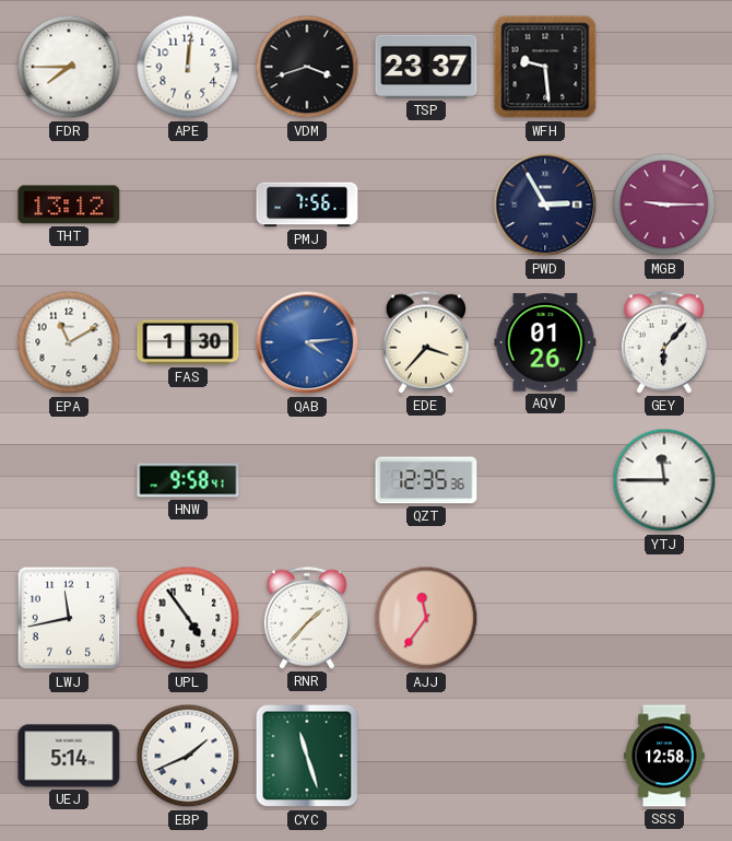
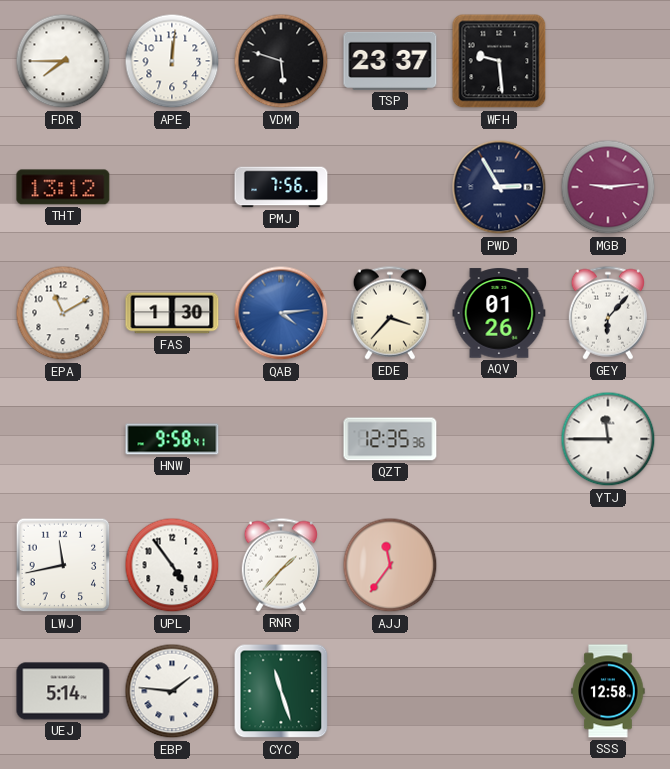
VDM: 3:42 -> 5:48 (281, 61)
MGB: 9:15 -> 9:14 (608, 187)
EBP: 1:41 -> 1:46 (172, 691)
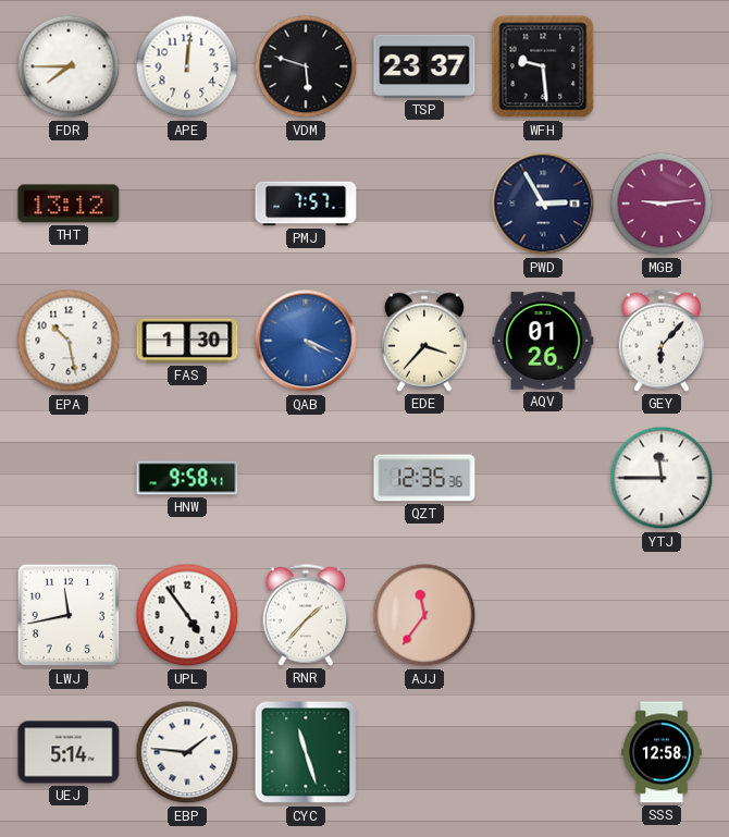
PMJ: 7:56 -> 7:57 (306, 204)
EPA: 11:10 -> 10:28 (69, 341)
QAB: 4:14 -> 4:19 (306, 341)
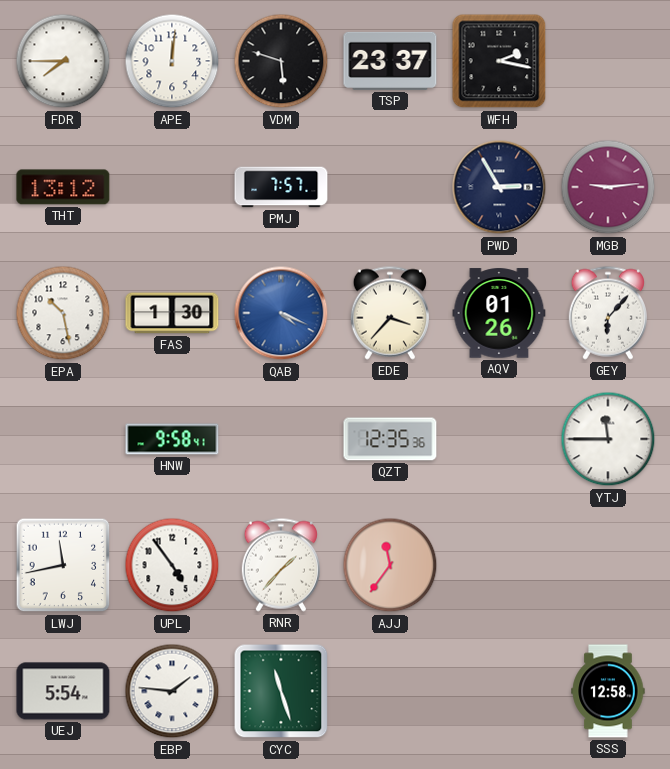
WFH: 9:29 -> 2:17 (499, 61)
UEJ: 5:14 -> 5:54 (63, 691)
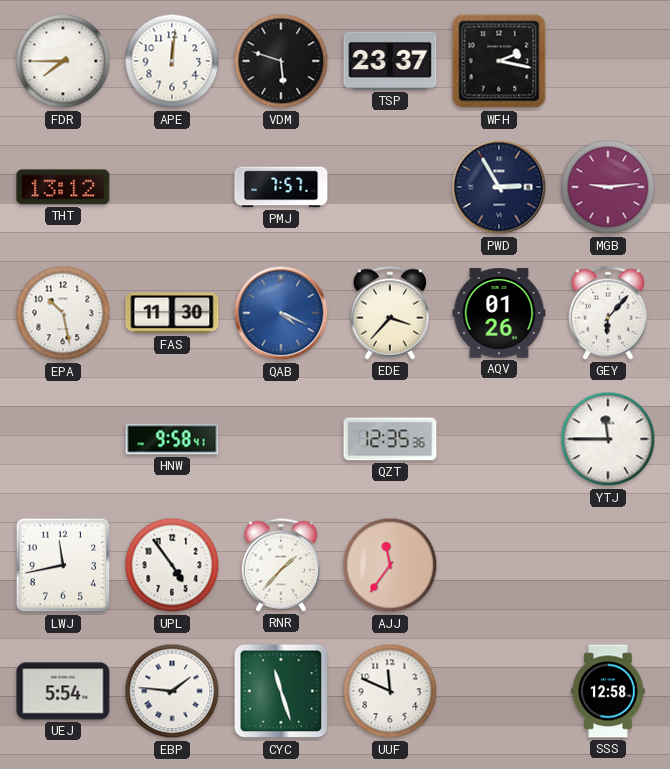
FAS: 1:30 -> 11:30 (172, 313)
UUF: none -> 11:49 (390, 691)
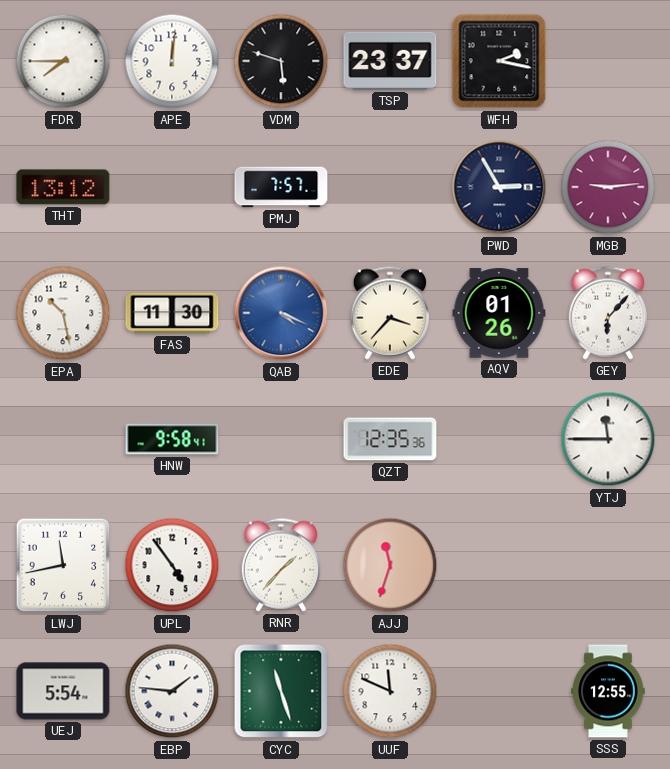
AJJ: 11:36 -> 11:33 (390, 565)
SSS: 12:58 -> 12:55 (608, 691)
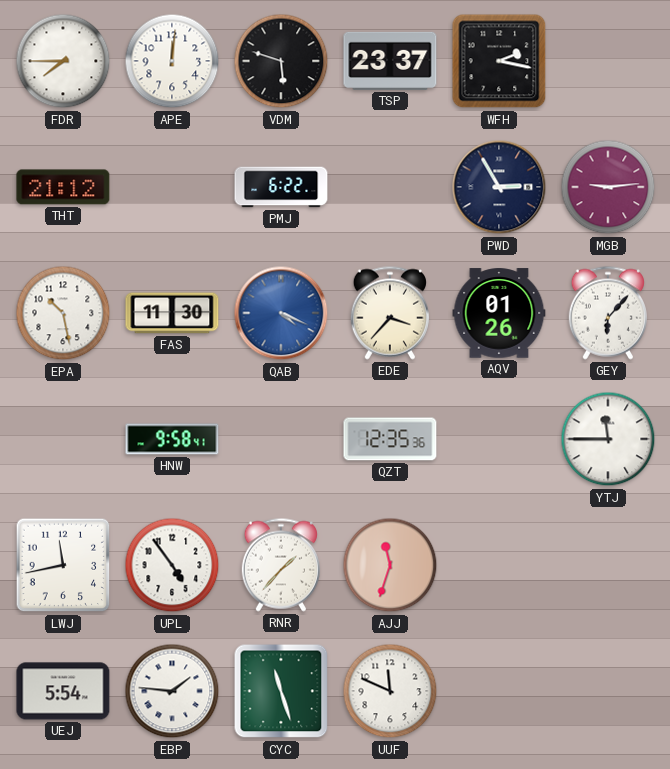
THT: 13:12 -> 21:12 (63, 187)
PMJ: 7:57 -> 6:22 (281, 187)
SSS: 12:55 -> none (608, 691)
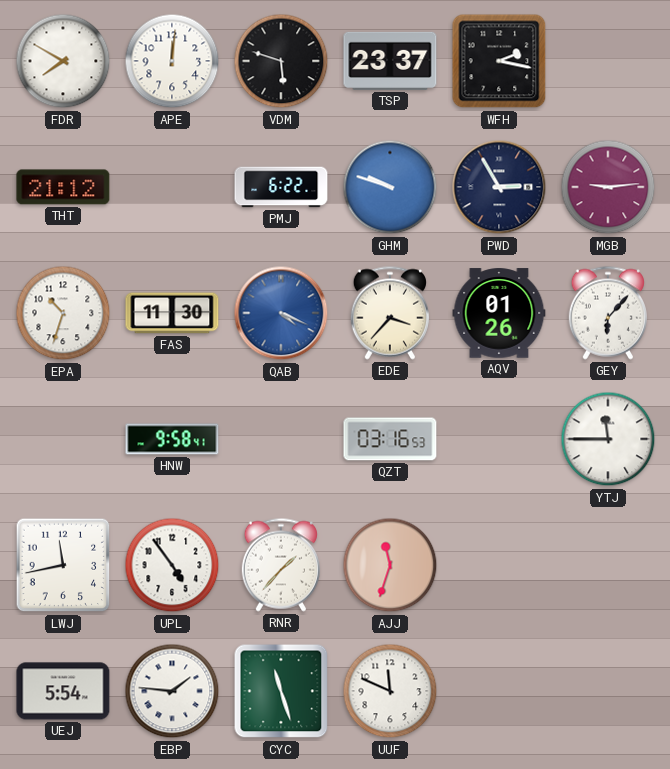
FDR: 7:45 -> 7:50 (63, 61)
GHM: none -> 9:48 (390, 187)
EPA: 10:28 -> 10:33 (63, 313)
QZT: 12:35 -> 03:16 (390, 439)
